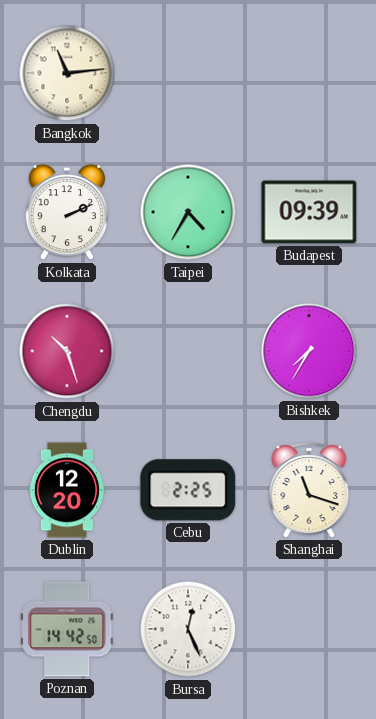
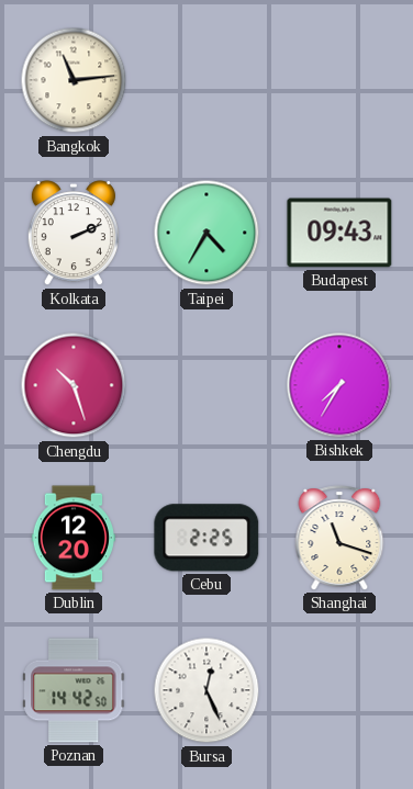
Budapest: 09:39 -> 09:43 (339, 233)
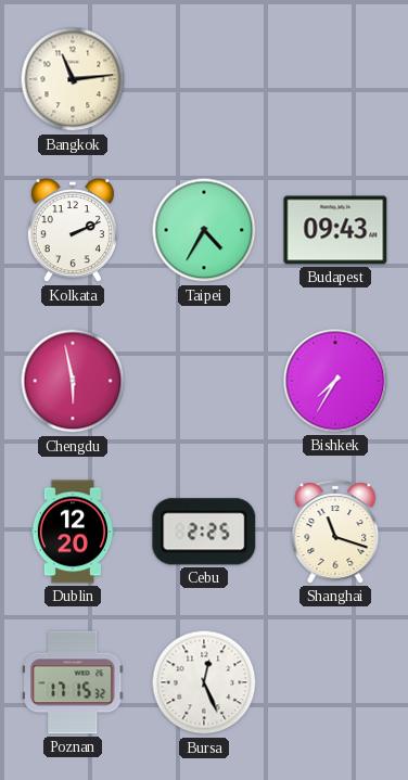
Chengdu: 10:27 -> 5:58 (73, 381)
Poznan: 14:42 -> 17:15 (73, 682)
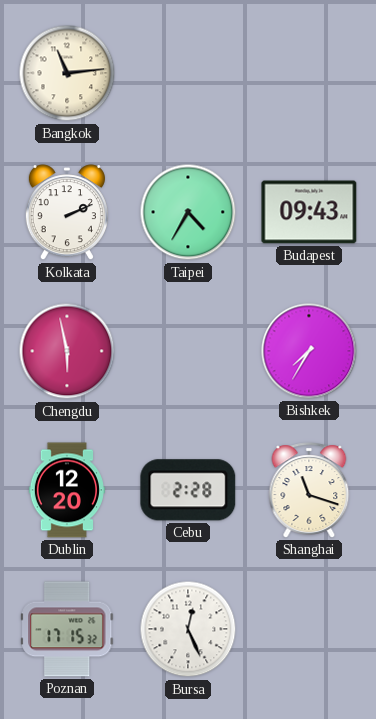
Cebu: 2:25 -> 2:28 (188, 490)
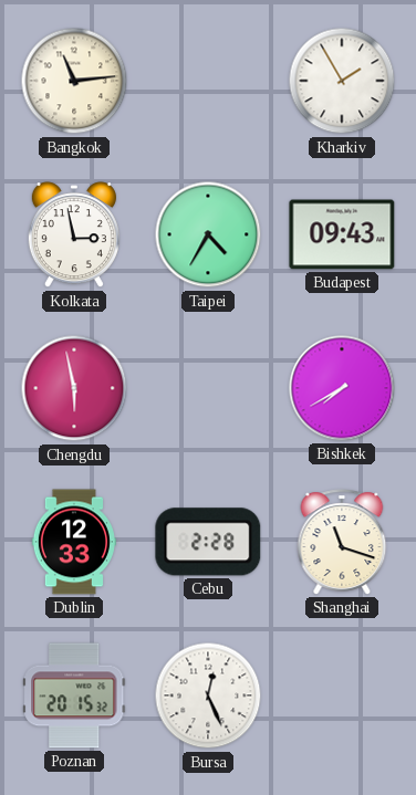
Kharkiv: none -> 1:55 (342, 81)
Kolkata: 2:11 -> 2:58 (74, 236)
Bishkek: 7:35 -> 7:40 (342, 388)
Dublin: 12:20 -> 12:33 (74, 542)
Poznan: 17:15 -> 20:15 (74, 695)
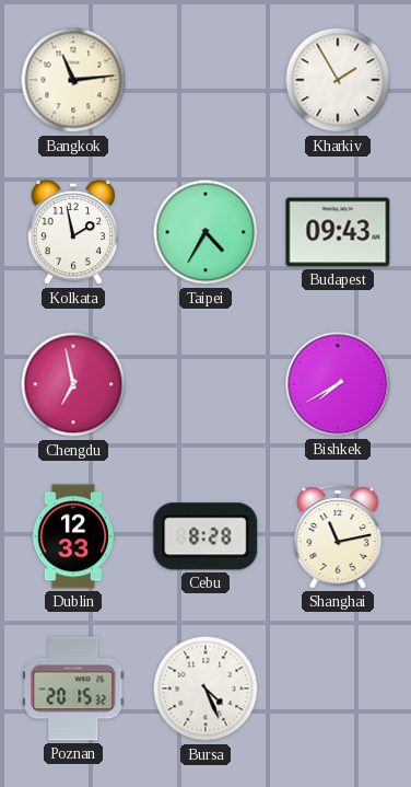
Kolkata: 2:58 -> 1:58 (73, 233)
Chengdu: 5:58 -> 6:58 (73, 384)
Cebu: 2:28 -> 8:28 (205, 536)
Shanghai: 11:18 -> 11:13 (338, 536)
Bursa: 12:26 -> 4:26 (205, 688)
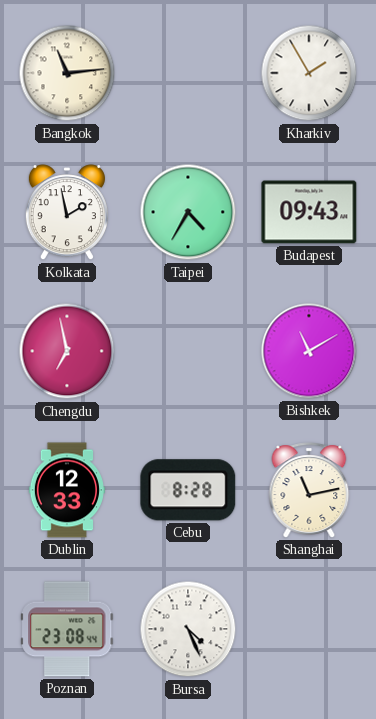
Bishkek: 7:40 -> 11:10 (309, 351)
Poznan: 20:15 -> 23:08 (67, 629)
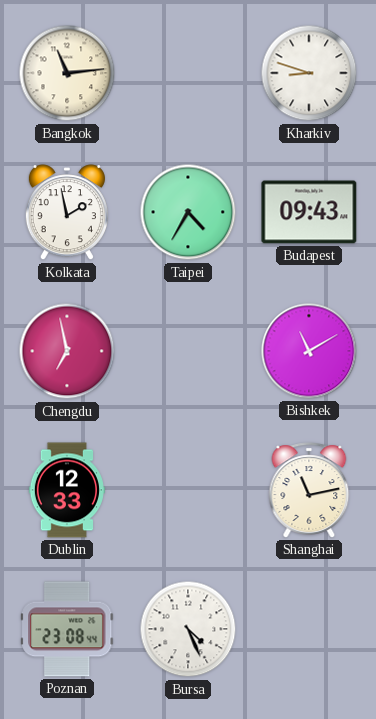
Kharkiv: 1:55 -> 8:48 (309, 73)
Cebu: 8:28 -> none (188, 490)
